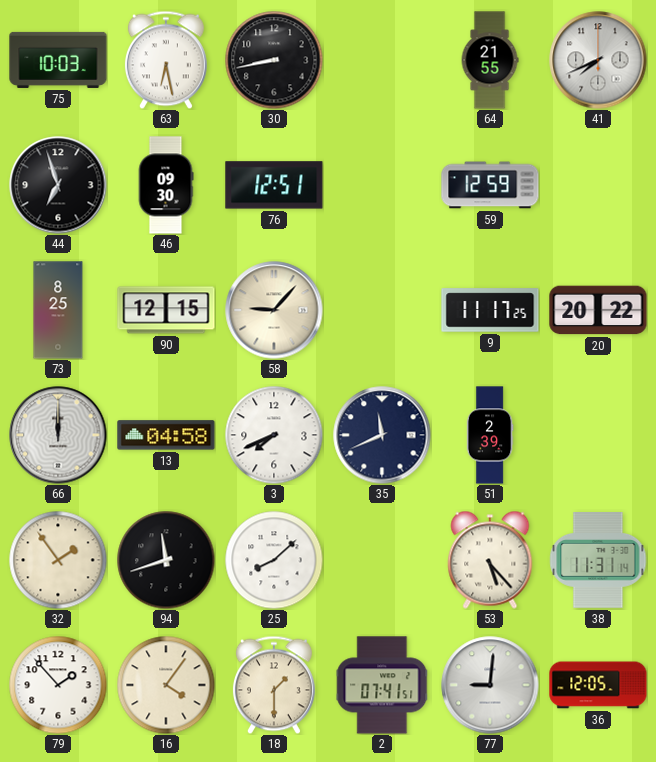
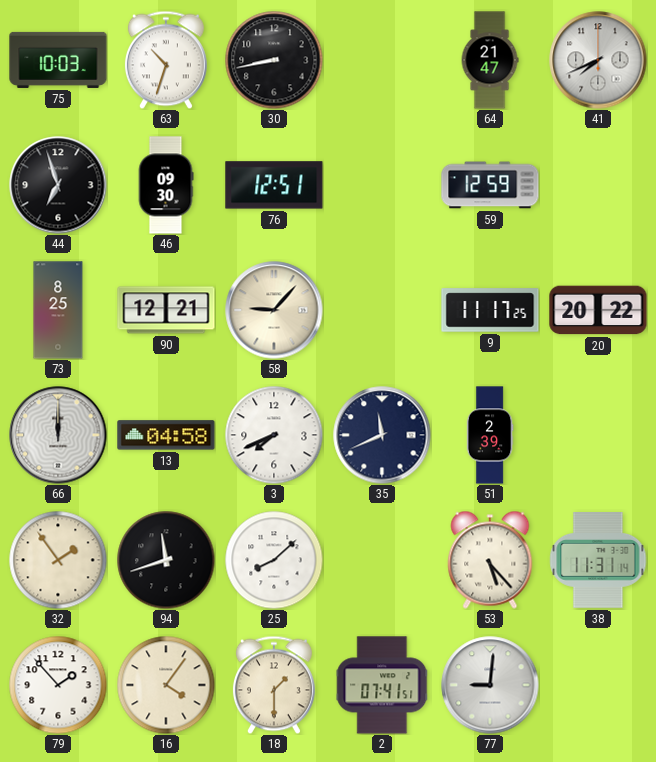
63: 6:28 -> 10:33 (166, 60)
64: 21:55 -> 21:47 (490, 60)
90: 12:15 -> 12:21 (166, 310)
36: 12:05 -> none (598, 685)
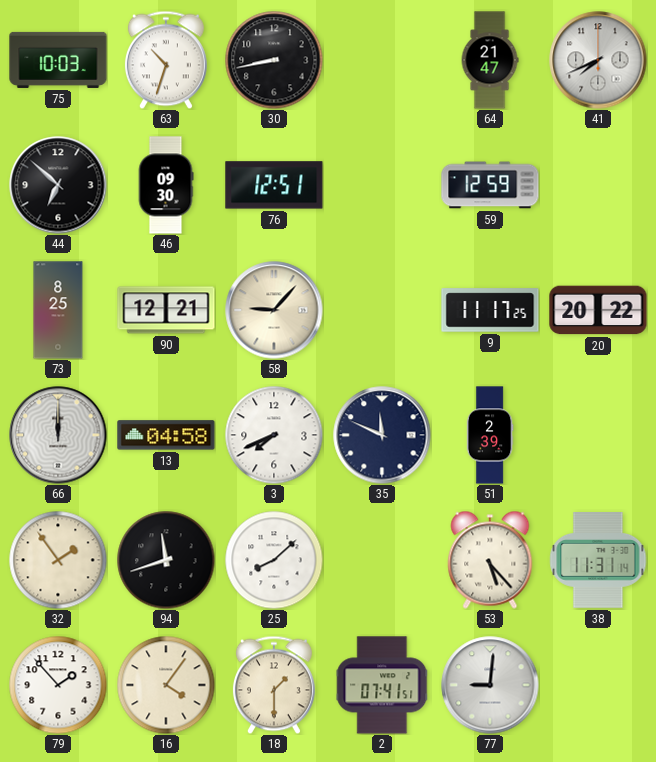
44: 6:57 -> 6:52 (58, 185)
35: 11:41 -> 11:49 (382, 435)
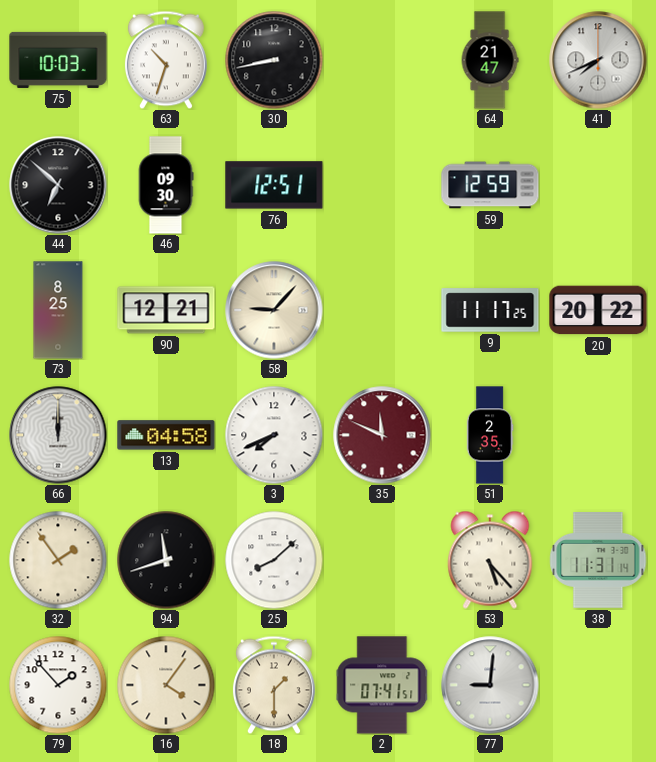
35 dial: navy -> burgundy (382, 435)
51: 2:39 -> 2:35 (490, 435)
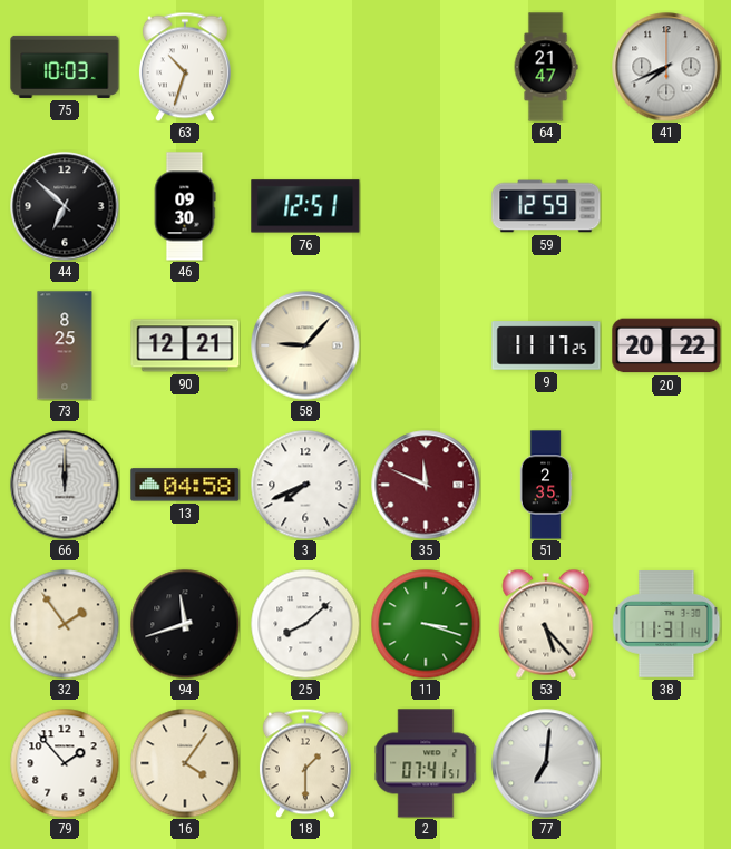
30: 8:43 -> none (274, 60)
11: none -> 3:18 (426, 624)
77: 9:01 -> 7:01 (546, 763)
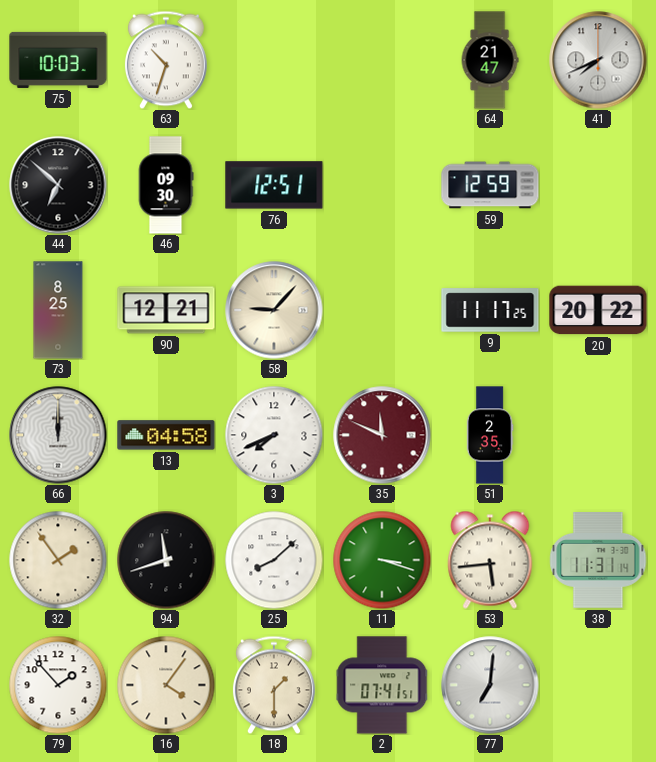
53: 5:23 -> 5:44 (490, 560)
